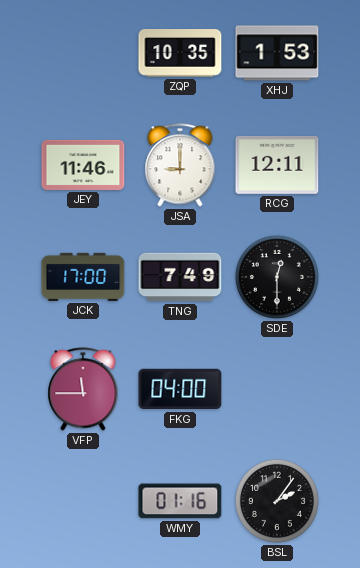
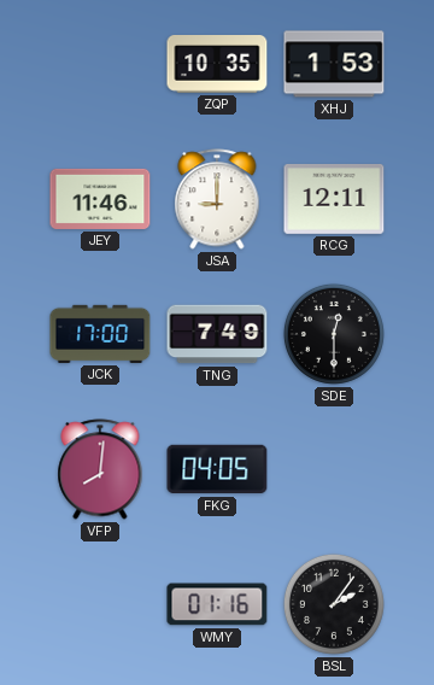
VFP: 11:45 -> 8:01 (100, 469)
FKG: 04:00 -> 04:05 (217, 469)
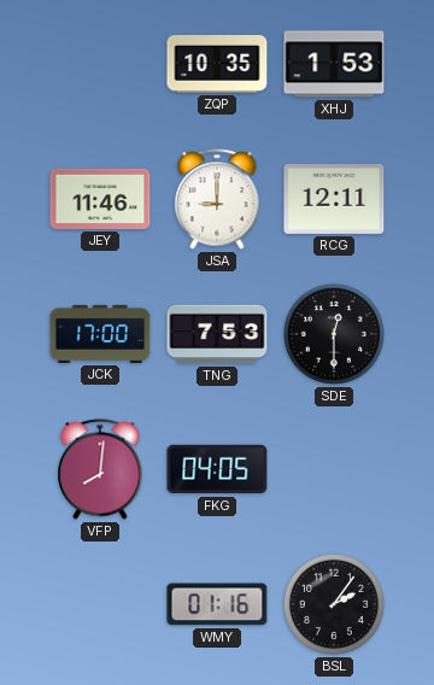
TNG: 7:49 -> 7:53 (217, 334)
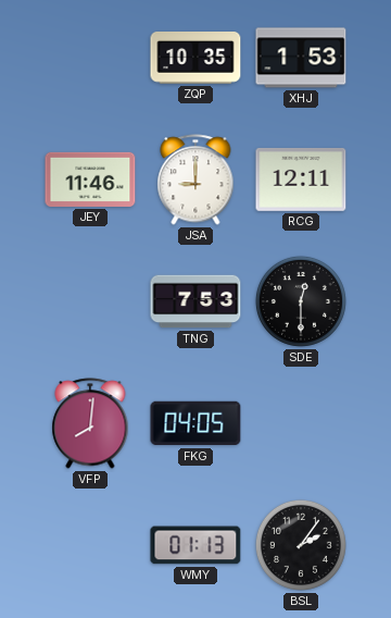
JCK: 17:00 -> none (100, 334)
WMY: 01:16 -> 01:13 (195, 545)
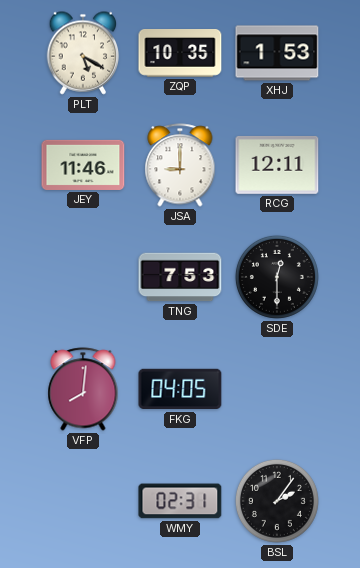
PLT: none -> 5:20 (83, 53)
WMY: 01:13 -> 02:31 (180, 501)
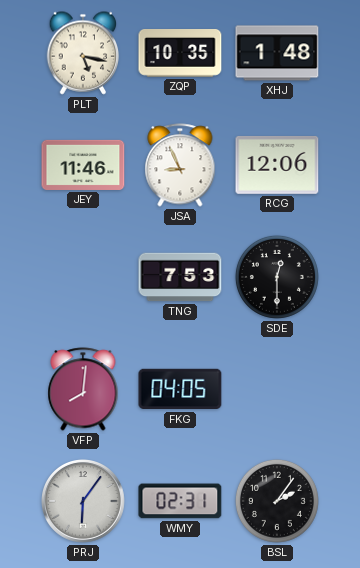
PLT: 5:20 -> 5:17 (83, 53)
XHJ: 1:53 -> 1:48 (277, 53)
JSA: 9:00 -> 8:56 (180, 165)
RCG: 12:11 -> 12:06 (277, 165)
PRJ: none -> 6:06 (84, 502)
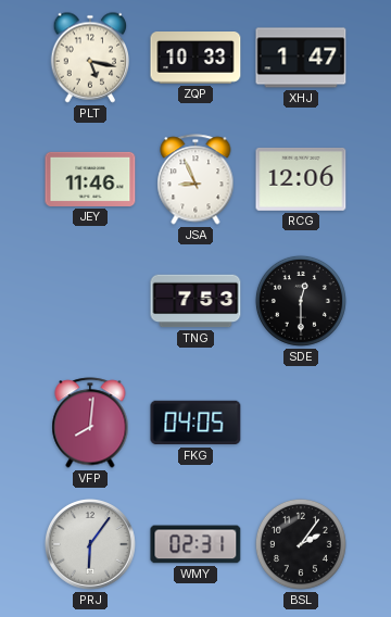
ZQP: 10:35 -> 10:33 (195, 58)
XHJ: 1:48 -> 1:47 (301, 58)
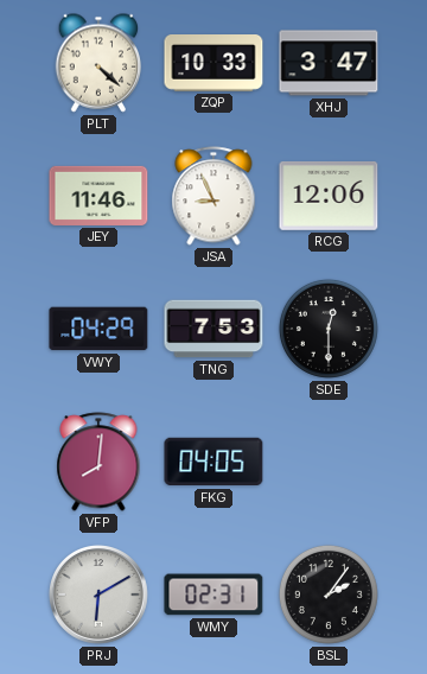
PLT: 5:17 -> 4:22 (98, 63)
XHJ: 1:47 -> 3:47 (329, 63)
VWY: none -> 04:29 (98, 329)
PRJ: 6:06 -> 6:10 (100, 596)
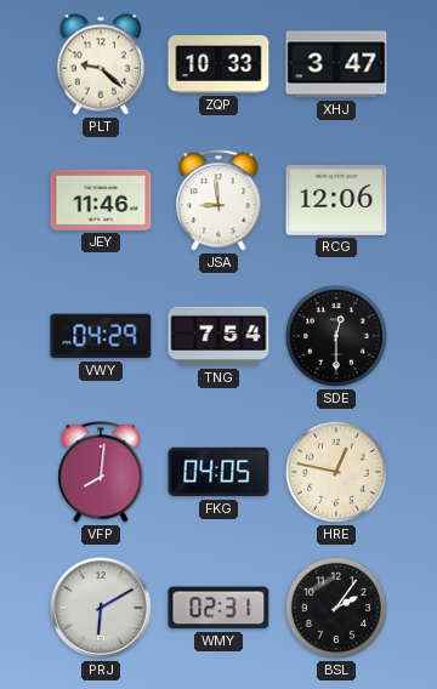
PLT: 4:22 -> 9:22 (101, 64)
JSA: 8:56 -> 8:59 (218, 200)
TNG: 7:53 -> 7:54 (218, 336)
HRE: none -> 12:47 (336, 472)
